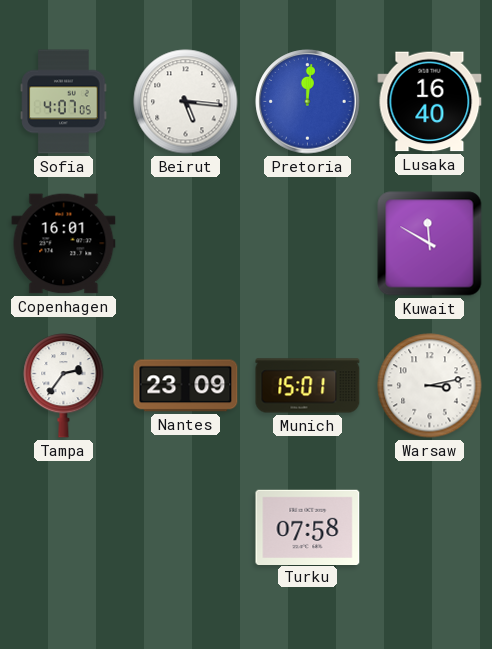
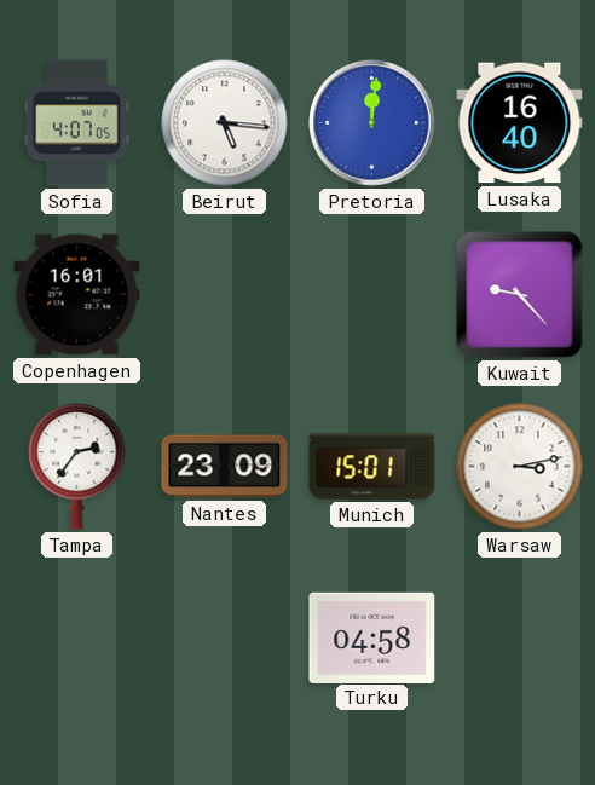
Kuwait: 11:50 -> 9:23 (520, 295)
Turku: 07:58 -> 04:58 (372, 637)
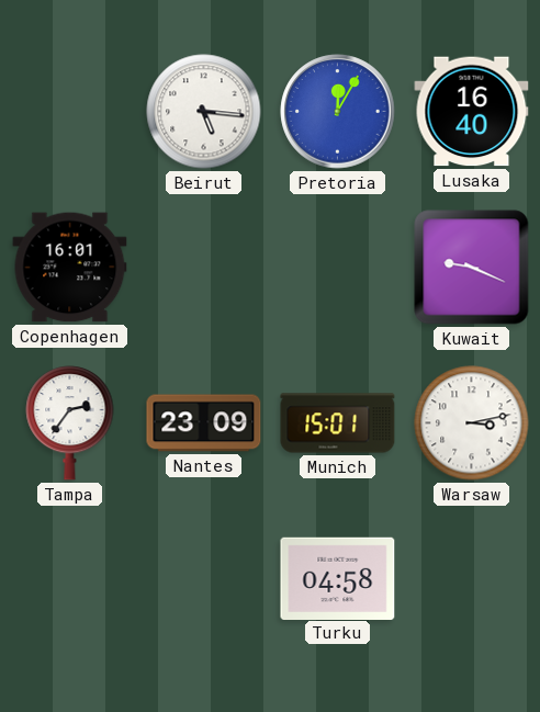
Sofia: 4:07 -> none (77, 123)
Pretoria: 12:01 -> 12:05 (338, 112)
Kuwait: 9:23 -> 9:19 (472, 268)
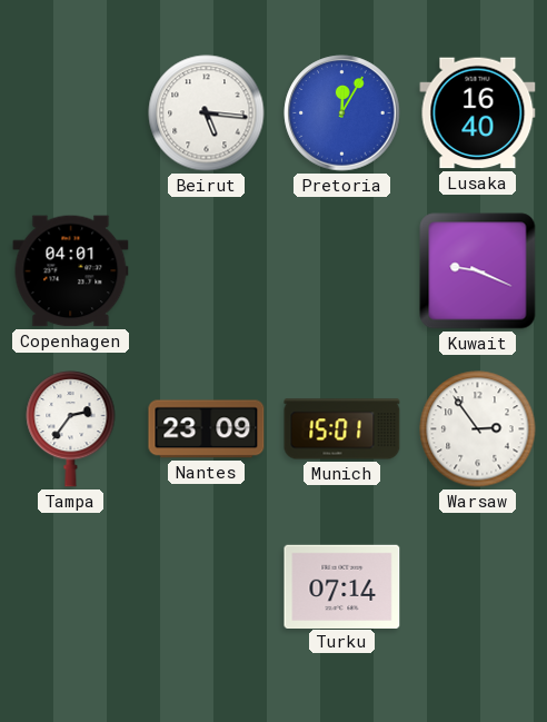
Copenhagen: 16:01 -> 04:01 (71, 271)
Warsaw: 3:13 -> 2:54 (478, 429)
Turku: 04:58 -> 07:14 (342, 586)
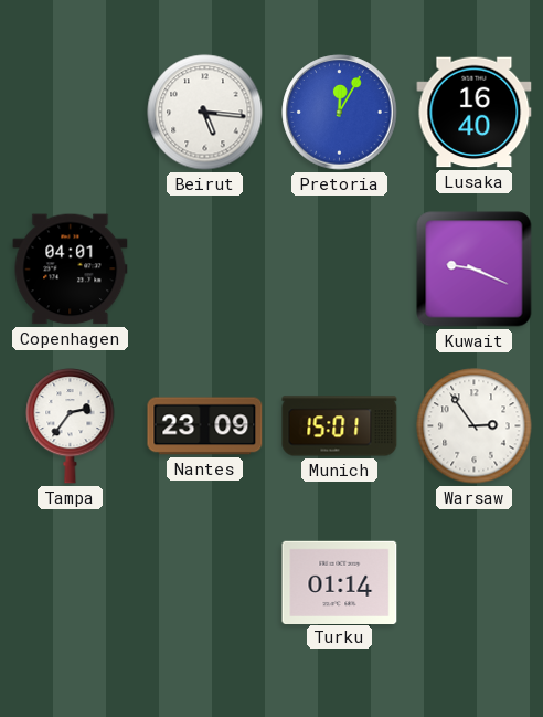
Turku: 07:14 -> 01:14 (340, 582)
